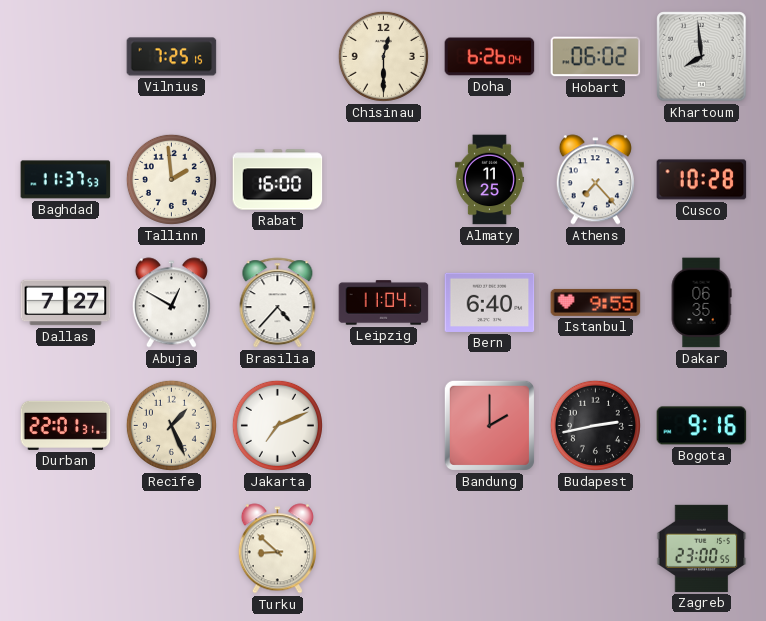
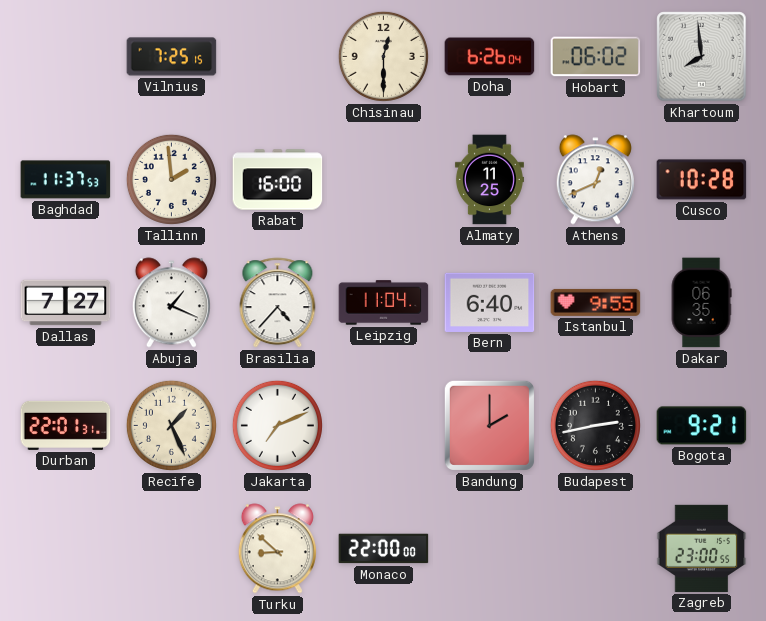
Athens: 7:23 -> 12:41 (595, 180)
Abuja: 12:50 -> 1:19 (171, 303)
Bogota: 9:16 -> 9:21 (702, 426)
Monaco: none -> 22:00 (384, 549)
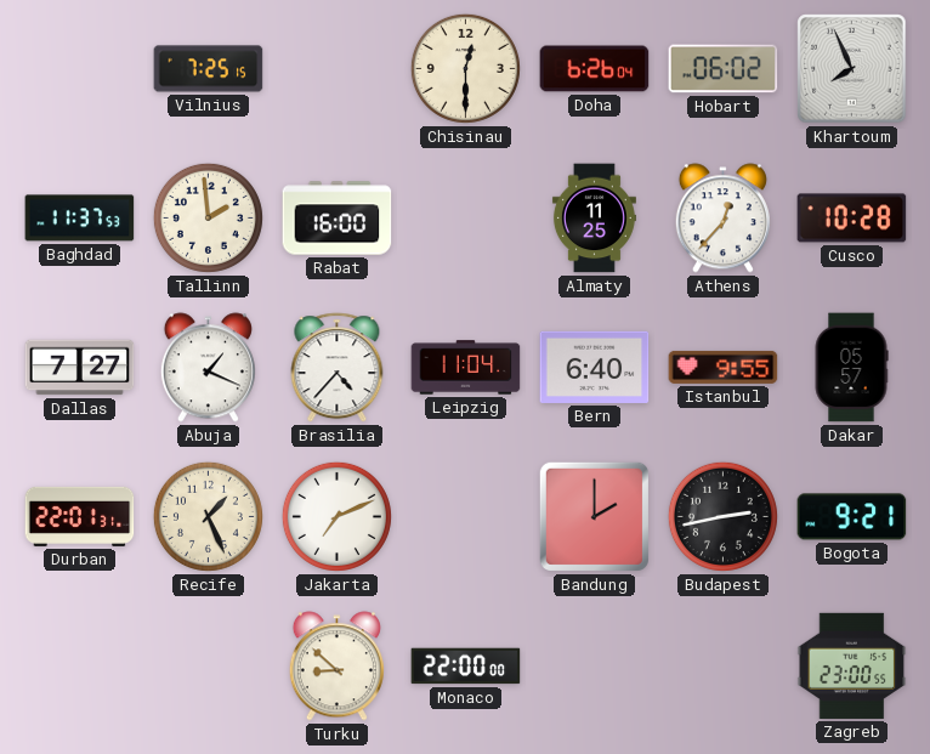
Khartoum: 7:59 -> 7:56 (852, 69)
Athens: 12:41 -> 12:37 (722, 219)
Dakar: 06:35 -> 05:57 (851, 368)
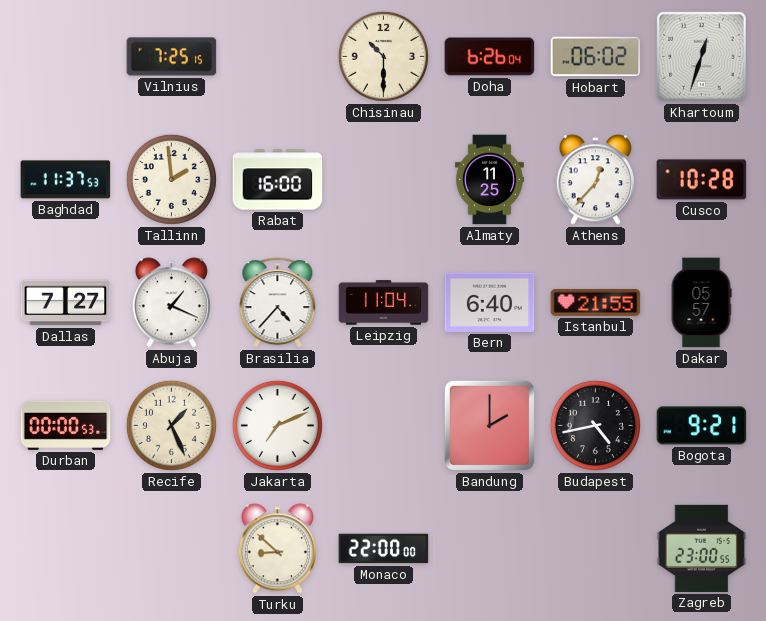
Chisinau: 12:30 -> 10:30 (383, 56)
Khartoum: 7:56 -> 12:33 (702, 57)
Istanbul: 9:55 -> 21:55 (596, 302)
Durban: 22:01 -> 00:00 (66, 425)
Budapest: 2:43 -> 4:43 (595, 425)
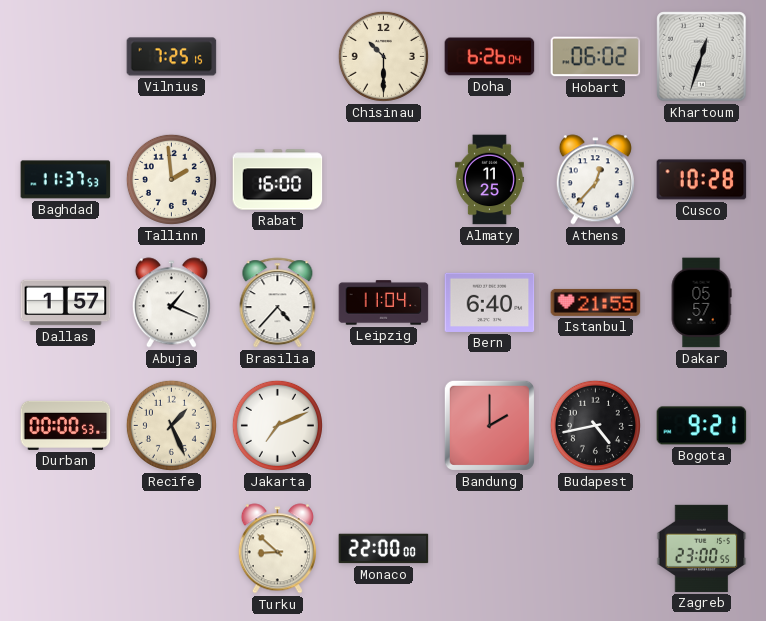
Dallas: 7:27 -> 1:57 (66, 303)
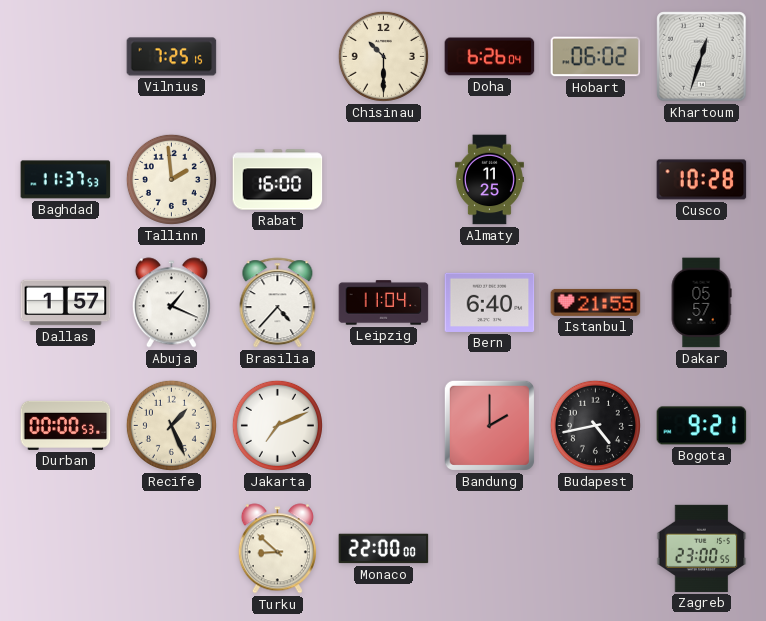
Athens: 12:37 -> none (595, 180)
